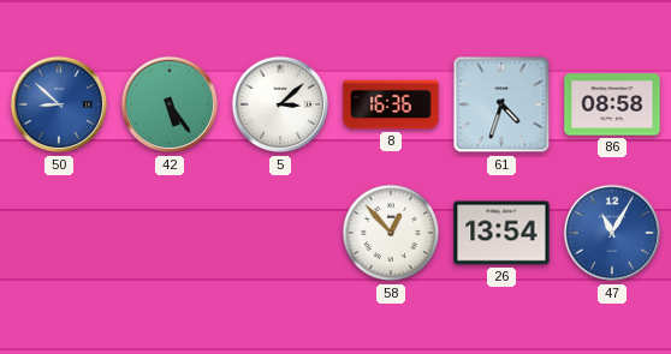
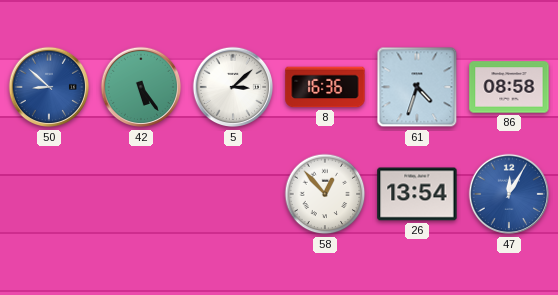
47: 11:05 -> 12:05 (509, 194)
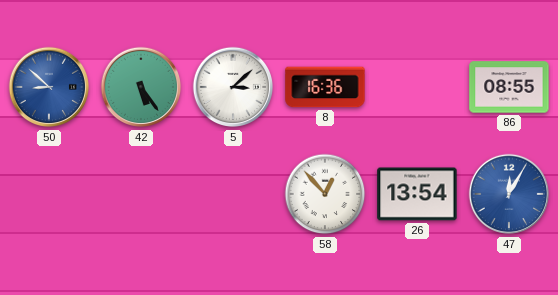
61: 4:33 -> none (417, 87)
86: 08:58 -> 08:55 (509, 87)
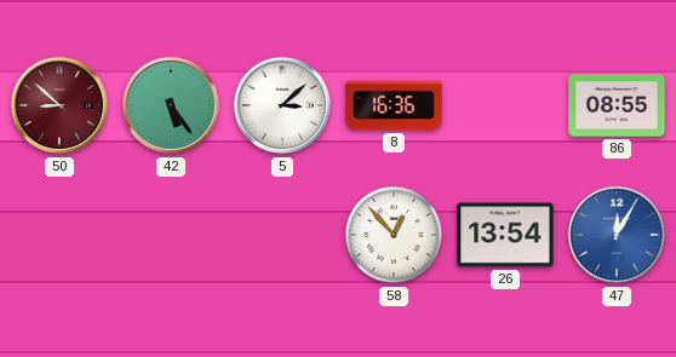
50 dial: blue -> burgundy (59, 105)
